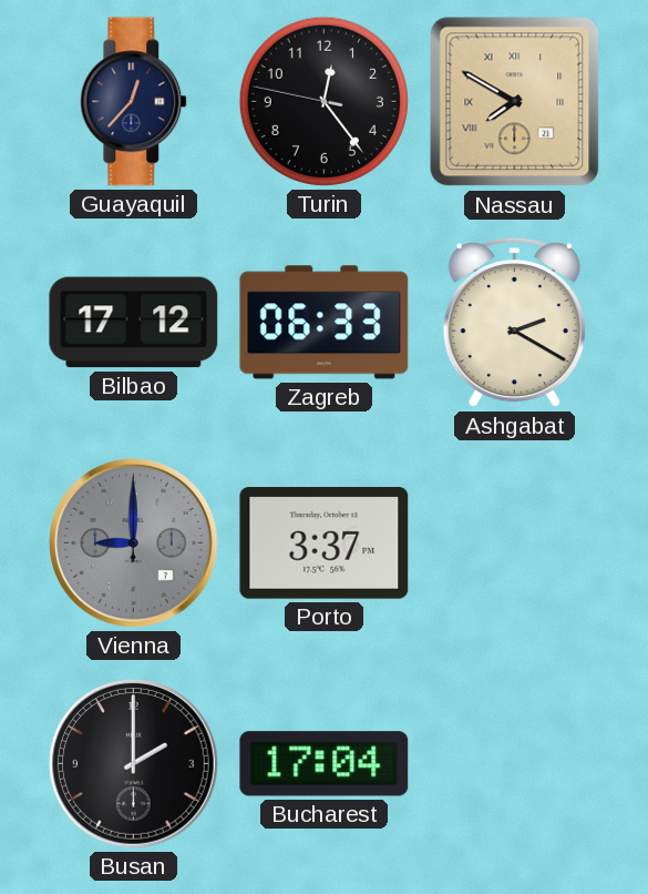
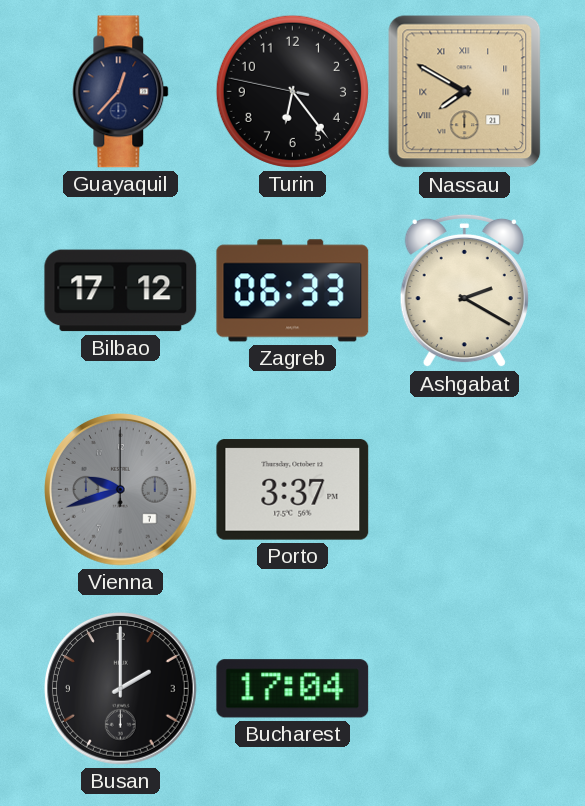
Turin: 12:23 -> 6:23 (292, 91)
Vienna: 9:00 -> 9:42 (121, 490)
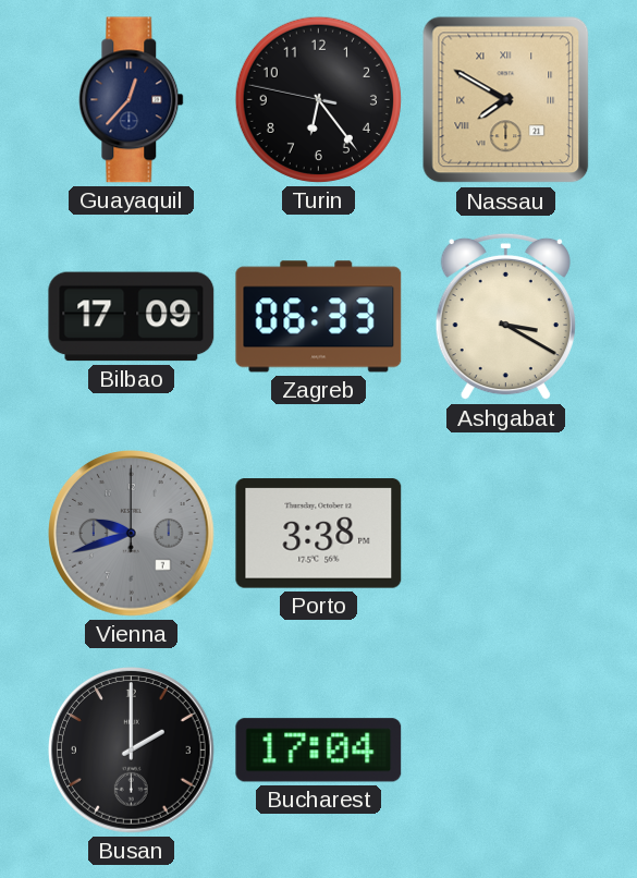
Bilbao: 17:12 -> 17:09 (132, 317)
Ashgabat: 2:20 -> 3:20 (505, 317)
Porto: 3:37 -> 3:38 (319, 534)
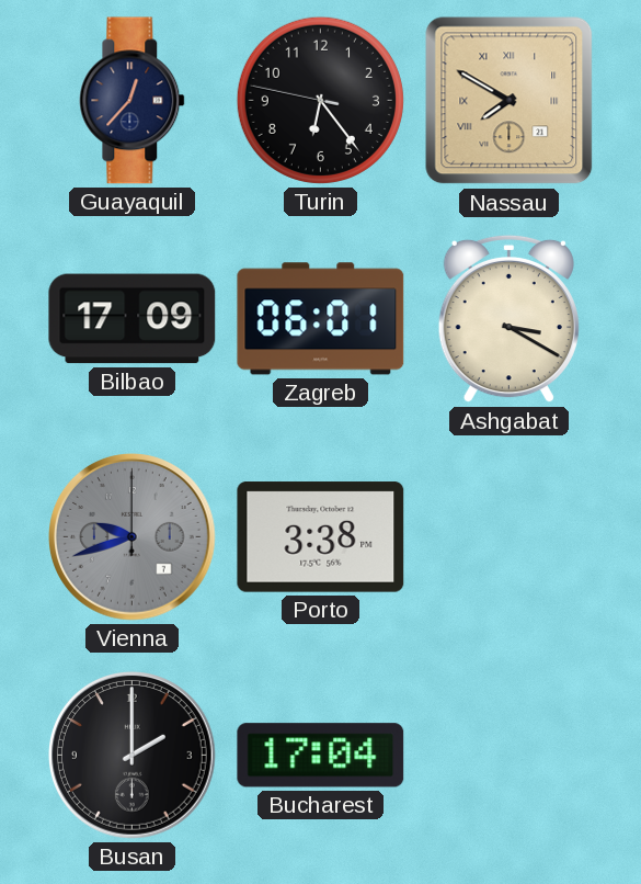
Zagreb: 06:33 -> 06:01 (321, 319)
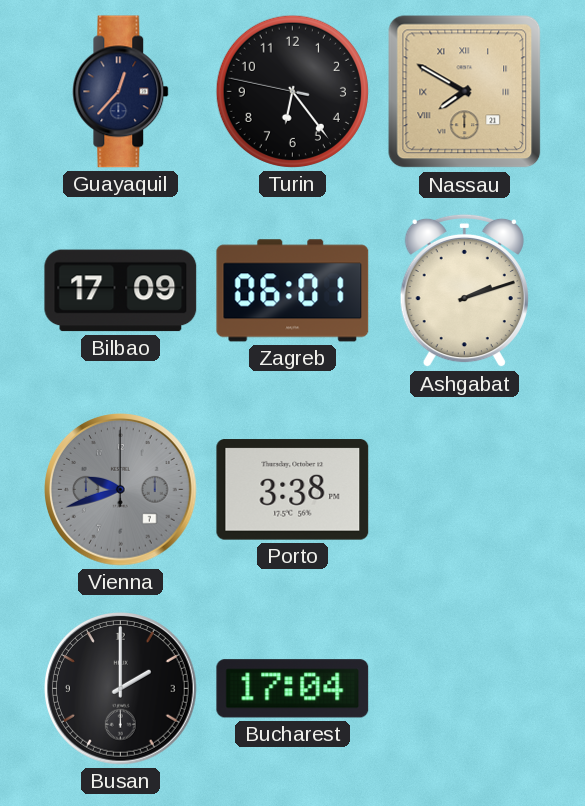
Ashgabat: 3:20 -> 2:12 (464, 291)
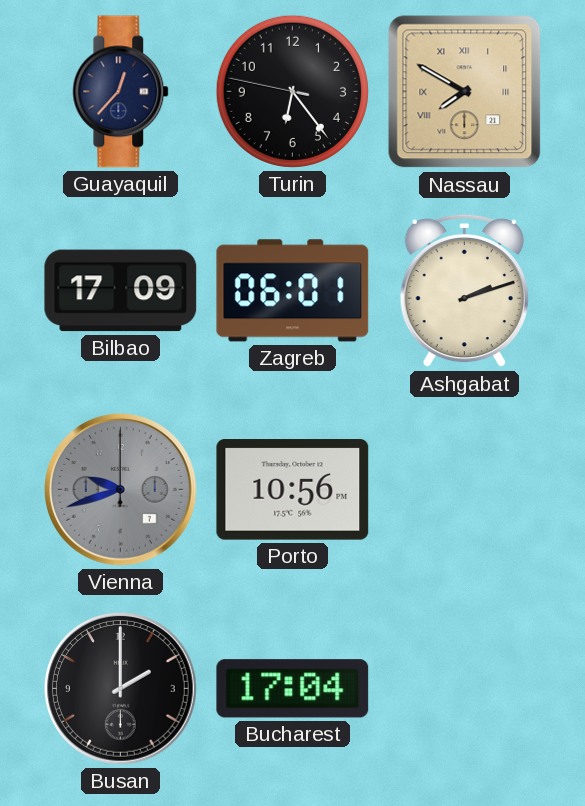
Porto: 3:38 -> 10:56 (293, 490)
